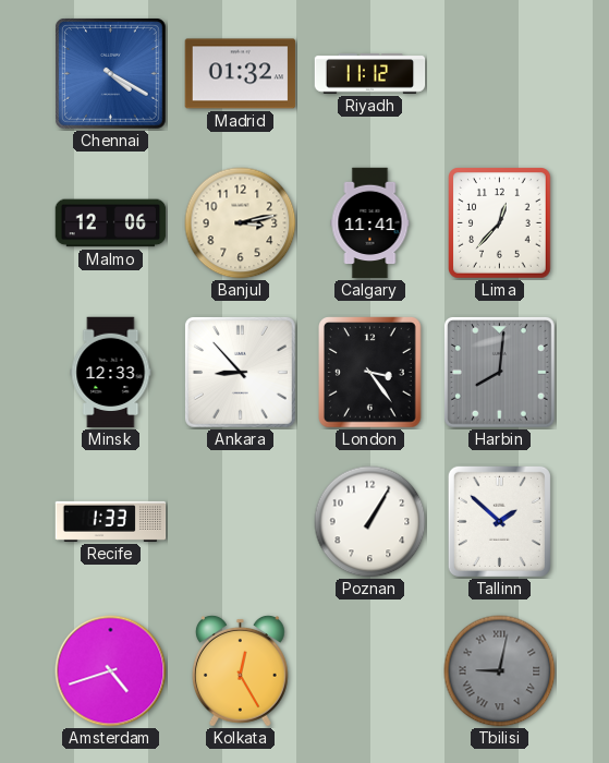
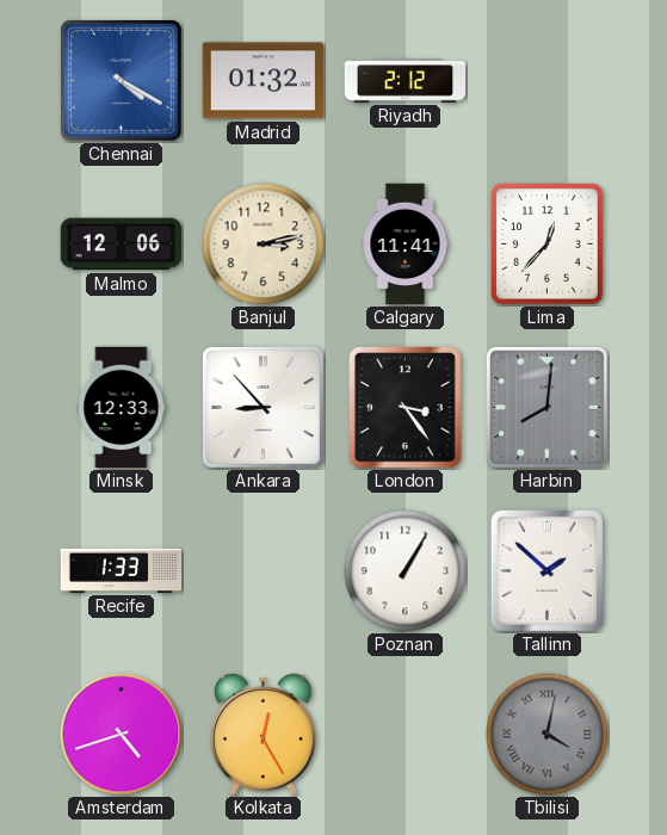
Riyadh: 11:12 -> 2:12 (406, 81)
Tbilisi: 9:02 -> 4:02 (548, 735)
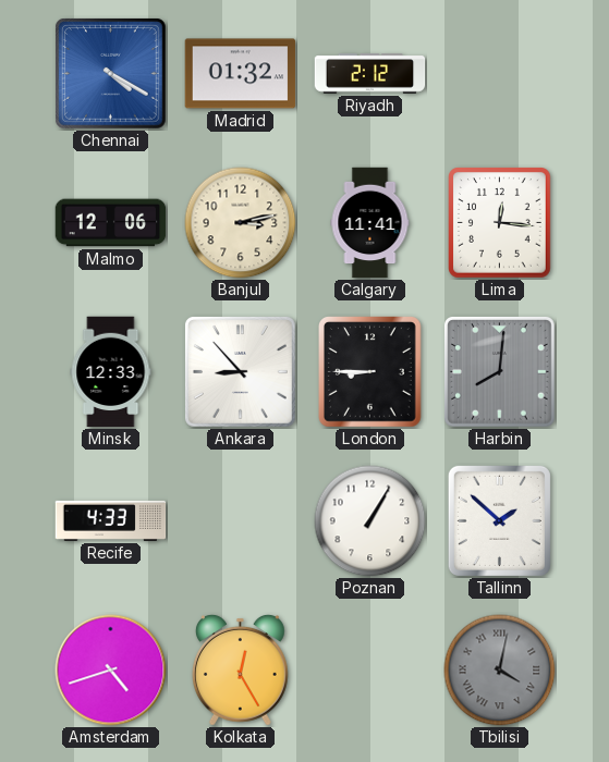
Lima: 12:37 -> 12:16 (500, 223)
London: 3:24 -> 8:45 (370, 372)
Recife: 1:33 -> 4:33 (111, 520)
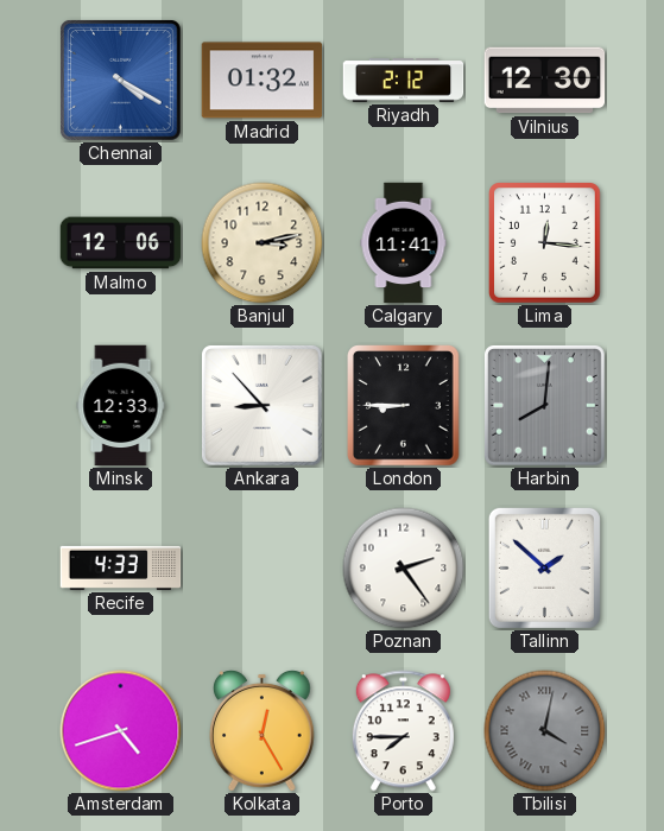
Vilnius: none -> 12:30 (545, 81)
Poznan: 1:05 -> 2:24 (404, 569)
Porto: none -> 7:45 (403, 731)
